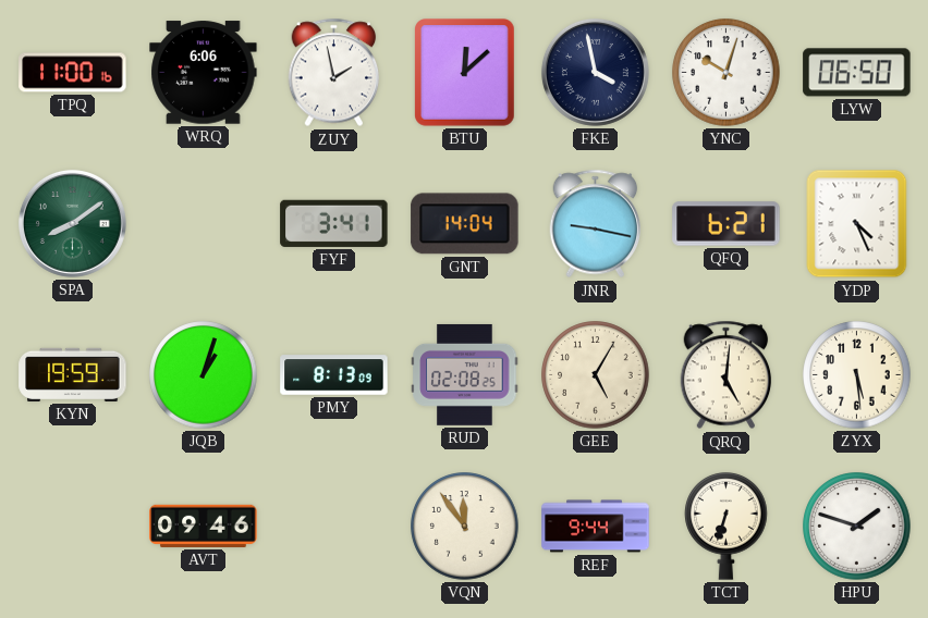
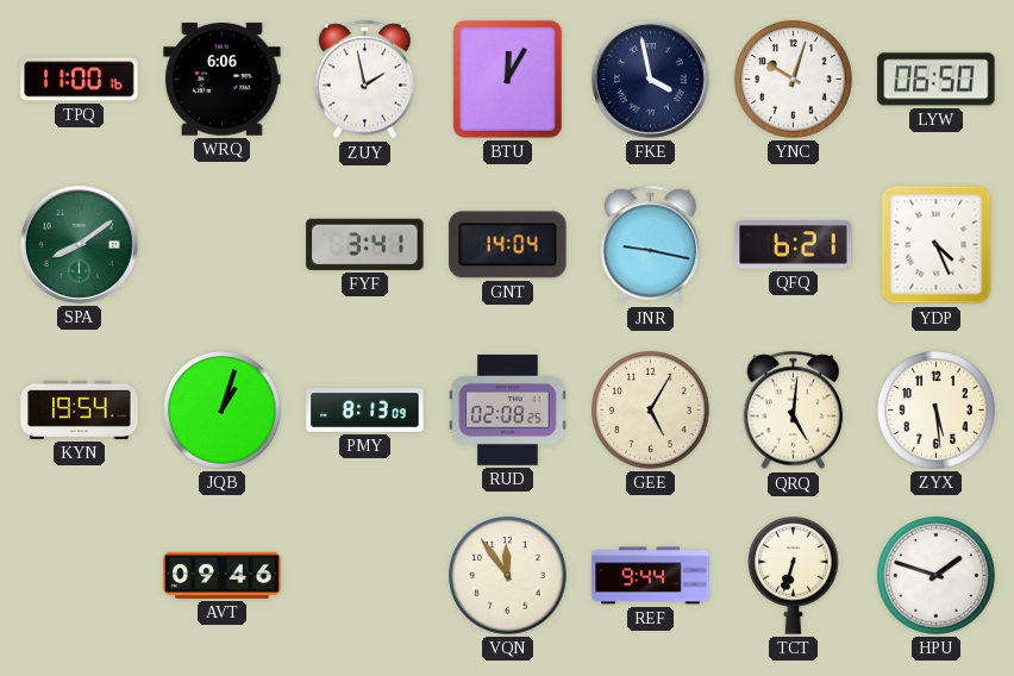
BTU: 12:08 -> 12:05 (508, 80)
KYN: 19:59 -> 19:54 (80, 409)
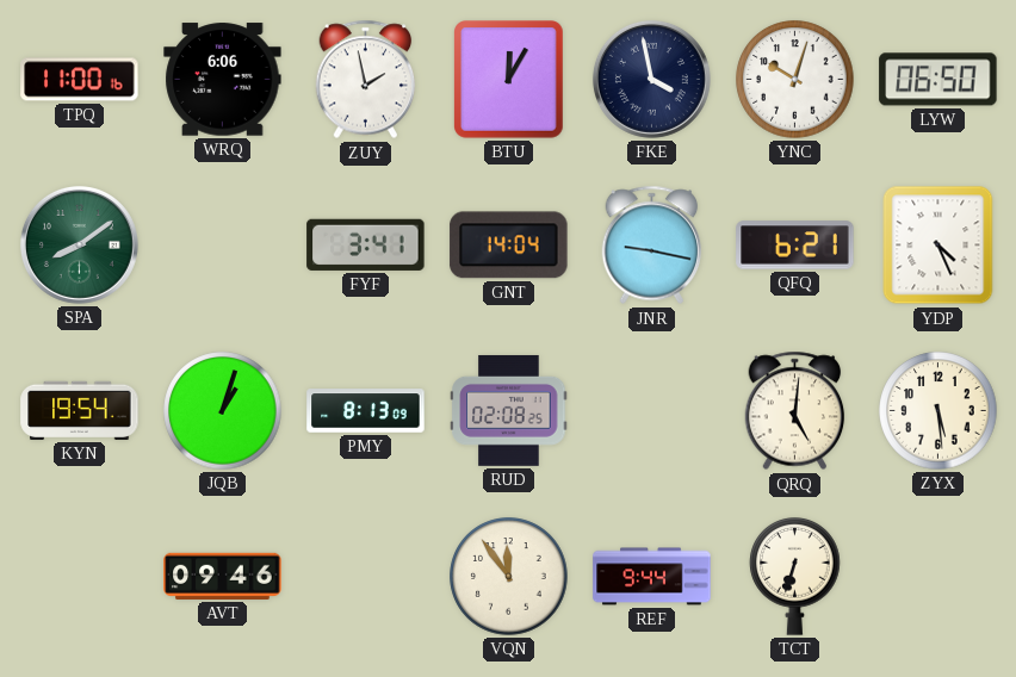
GEE: 5:05 -> none (651, 411)
HPU: 1:48 -> none (937, 576)
